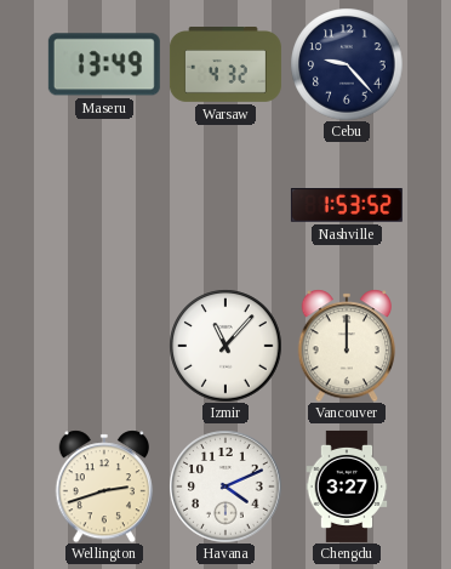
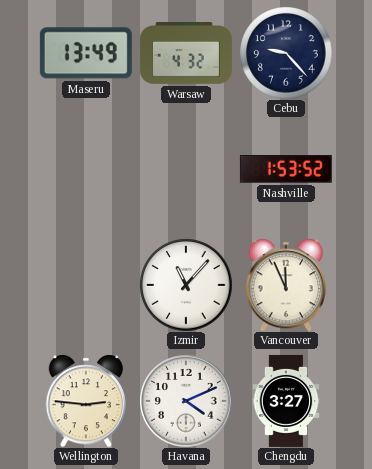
Vancouver: 12:00 -> 11:56 (286, 285)
Wellington: 2:42 -> 2:46 (86, 401)
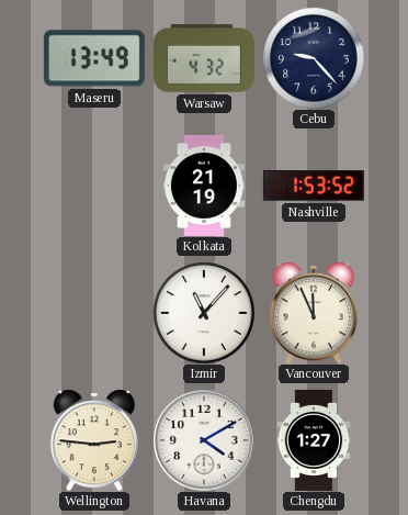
Kolkata: none -> 21:19 (204, 186)
Havana: 4:11 -> 4:10 (204, 440)
Chengdu: 3:27 -> 1:27 (314, 440)
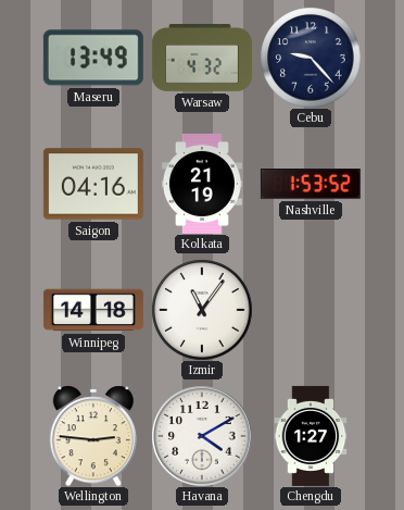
Saigon: none -> 04:16 (93, 184)
Winnipeg: none -> 14:18 (93, 310)
Izmir: 11:07 -> 11:06 (202, 310)
Vancouver: 11:56 -> none (314, 313)
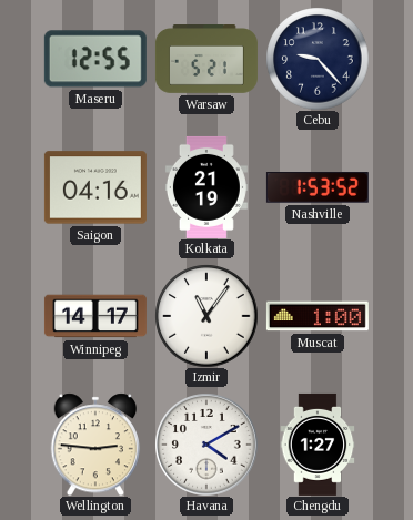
Maseru: 13:49 -> 12:55 (95, 59)
Warsaw: 4:32 -> 5:21 (206, 60)
Winnipeg: 14:18 -> 14:17 (95, 316)
Muscat: none -> 1:00 (318, 316)
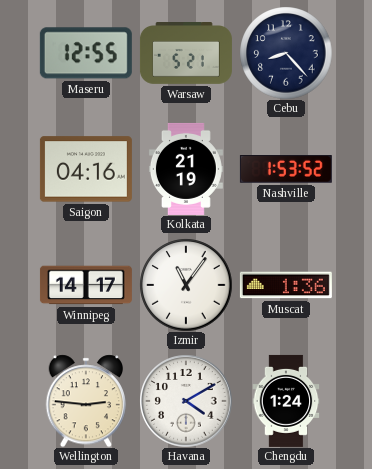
Cebu: 9:23 -> 8:23 (286, 53)
Muscat: 1:00 -> 1:36 (286, 285)
Chengdu: 1:27 -> 1:24 (286, 401)
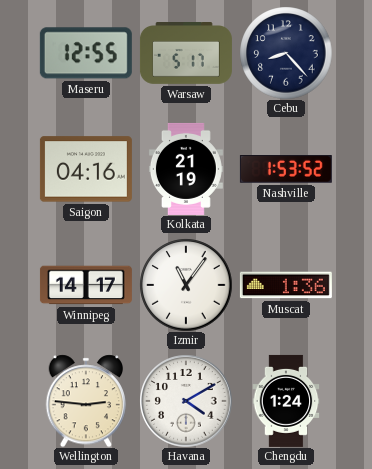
Warsaw: 5:21 -> 5:17 (186, 54)
